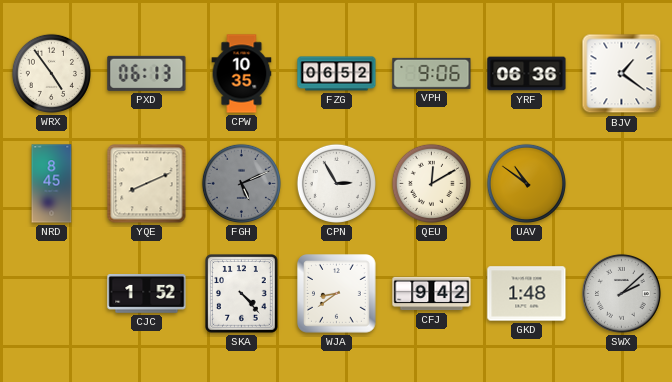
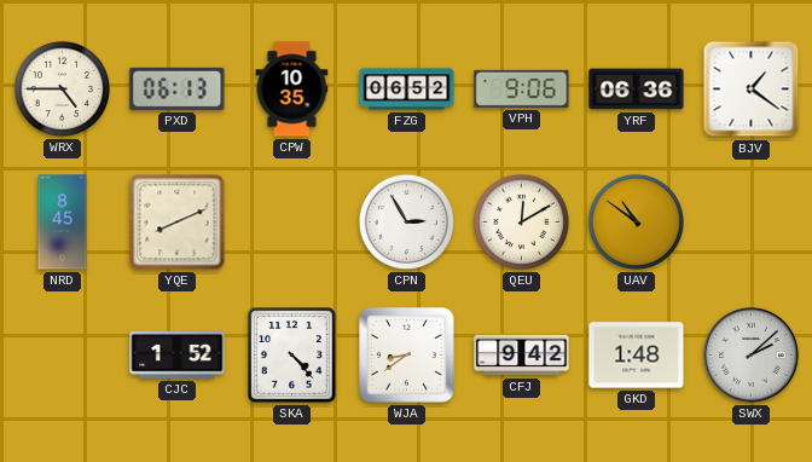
WRX: 4:54 -> 4:45 (62, 88)
FGH: 5:11 -> none (241, 183)
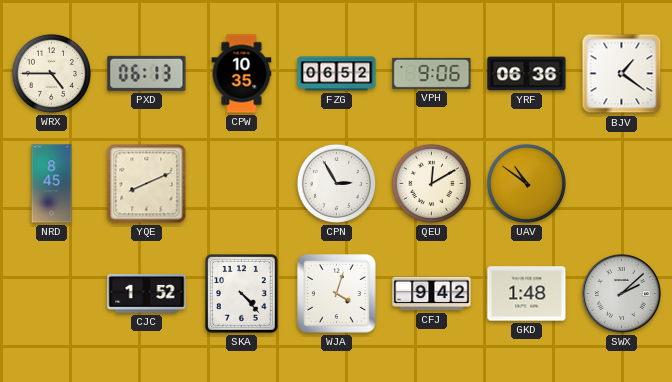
WJA: 8:39 -> 4:03 (337, 294)
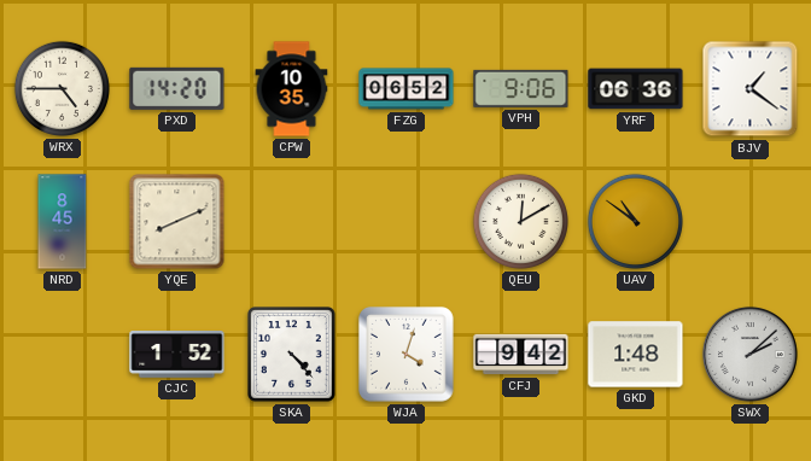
PXD: 06:13 -> 14:20 (177, 88)
CPN: 2:55 -> none (336, 183)
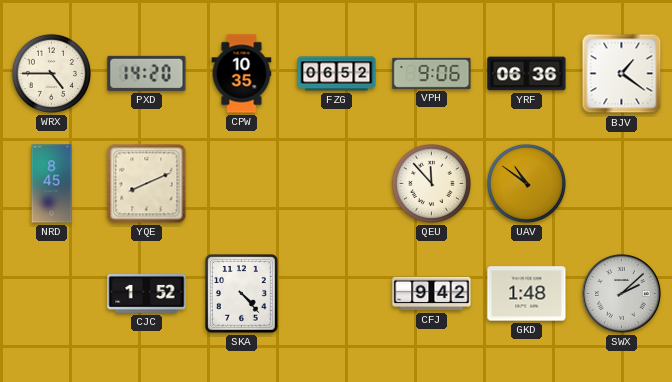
QEU: 12:10 -> 11:53 (431, 183)
WJA: 4:03 -> none (407, 355)
